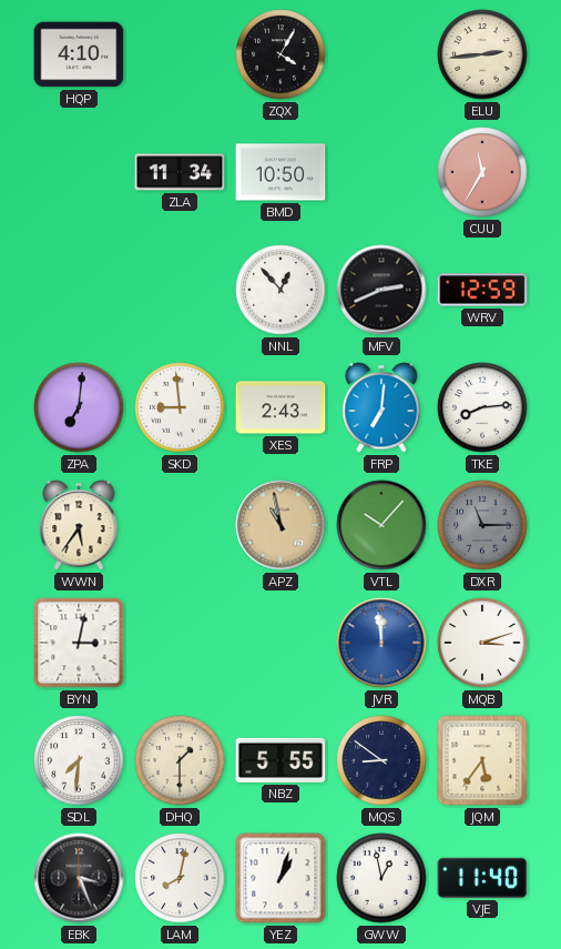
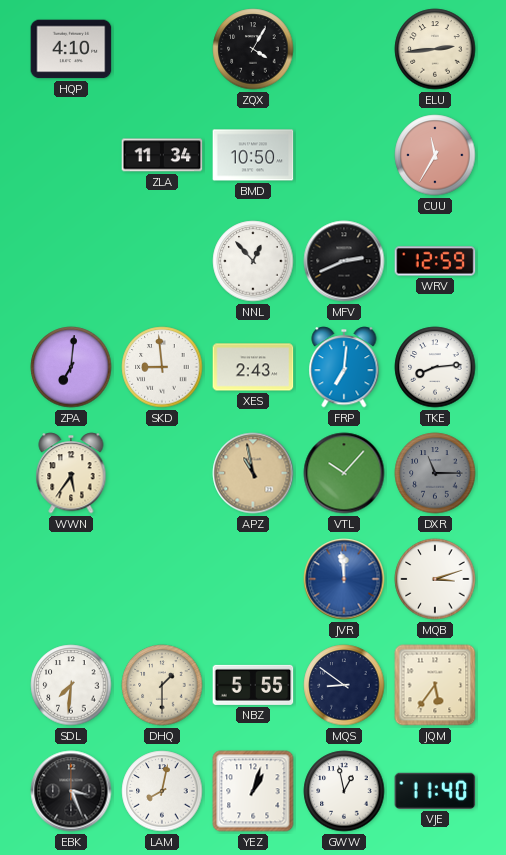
BYN: 3:02 -> none (79, 643)
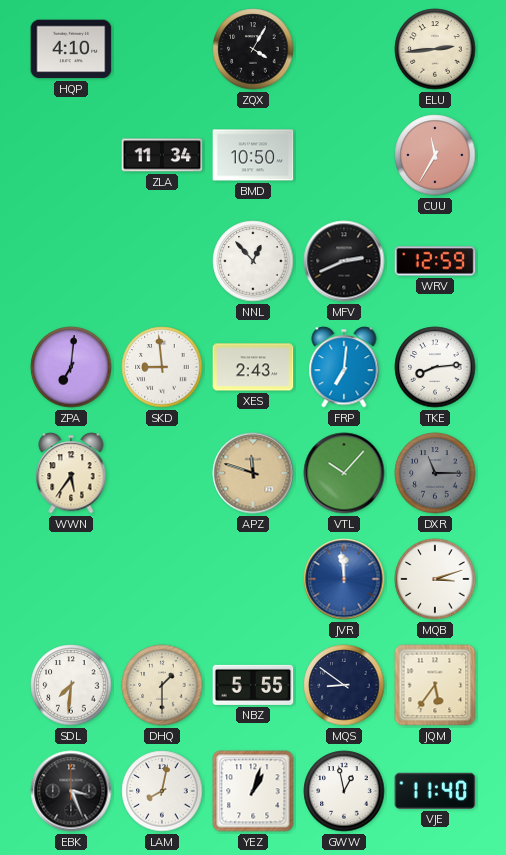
APZ: 10:58 -> 11:48 (253, 473)
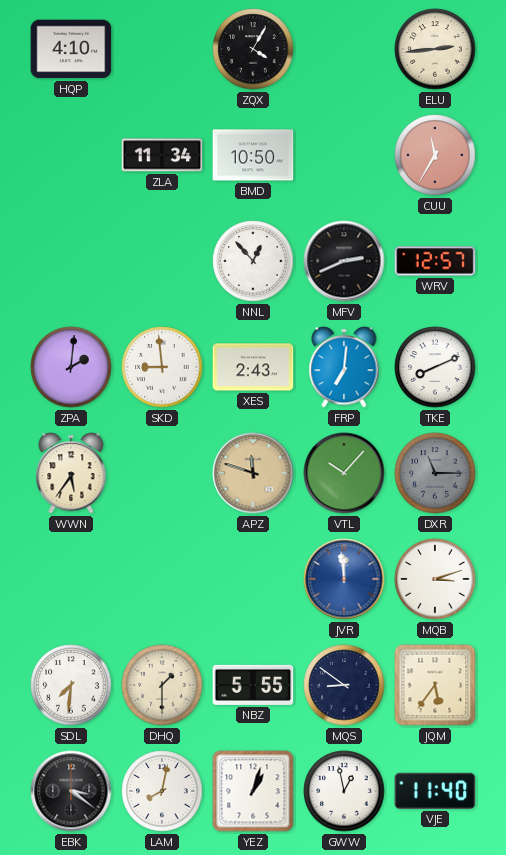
WRV: 12:59 -> 12:57 (435, 261)
ZPA: 7:01 -> 2:01 (71, 367)
TKE: 8:14 -> 8:11 (435, 367)
EBK: 3:26 -> 3:21 (71, 791)
